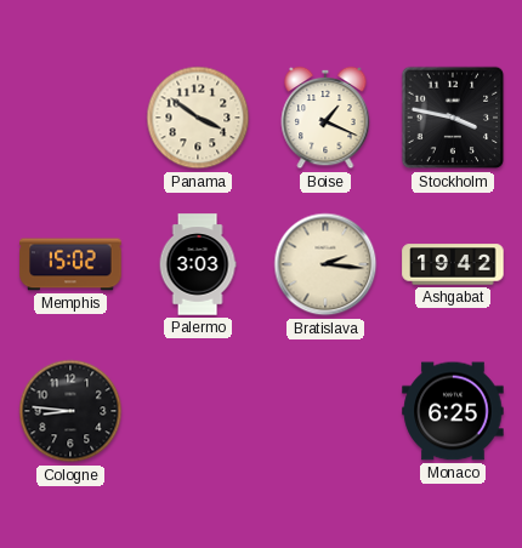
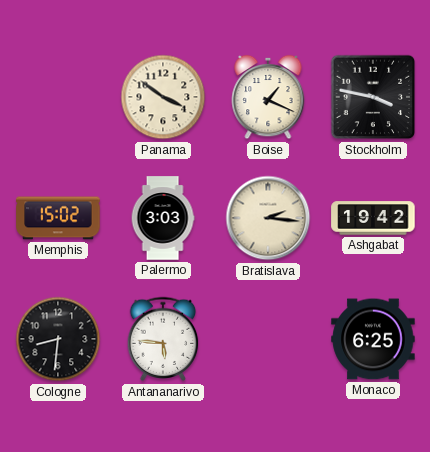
Cologne: 8:46 -> 8:31 (58, 339)
Antananarivo: none -> 5:46 (163, 339)
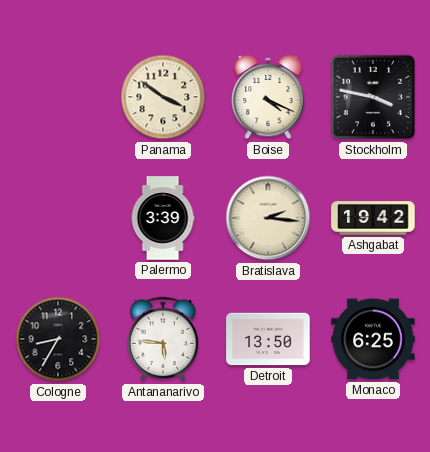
Boise: 1:19 -> 4:19 (268, 97)
Memphis: 15:02 -> none (58, 218)
Palermo: 3:03 -> 3:39 (163, 218)
Cologne: 8:31 -> 8:35 (58, 339)
Detroit: none -> 13:50 (268, 339)
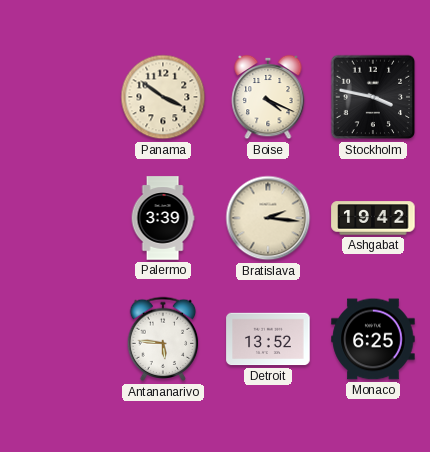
Cologne: 8:35 -> none (58, 339)
Detroit: 13:50 -> 13:52 (268, 339)
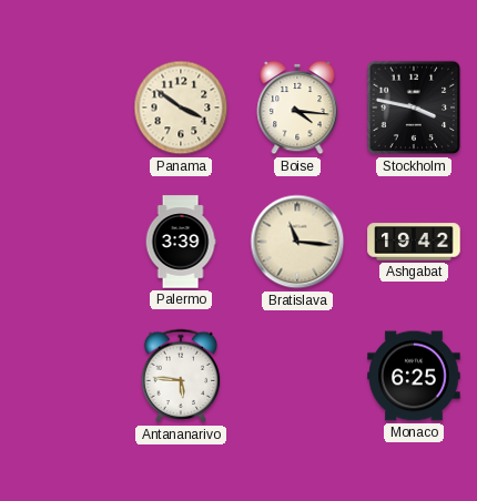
Boise: 4:19 -> 4:16 (297, 108)
Bratislava: 2:16 -> 11:16 (297, 242)
Detroit: 13:52 -> none (268, 339)
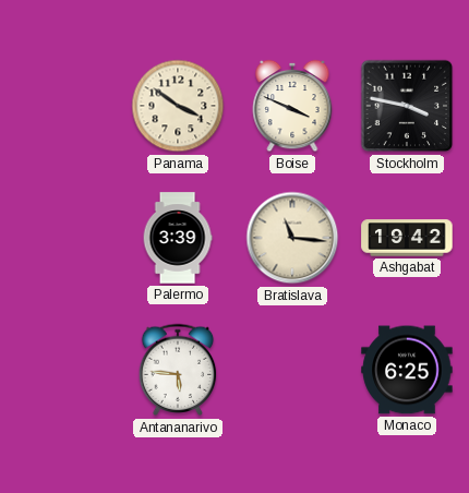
Boise: 4:16 -> 3:49 (292, 106)
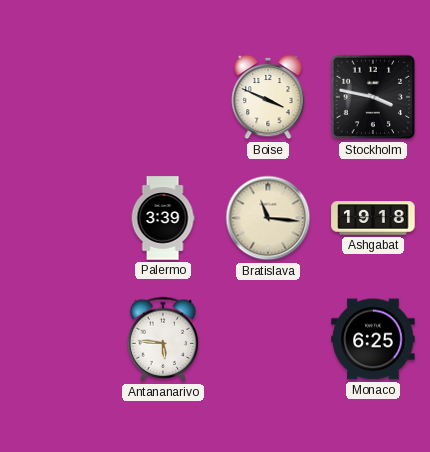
Panama: 3:51 -> none (178, 106)
Ashgabat: 19:42 -> 19:18 (373, 218)
